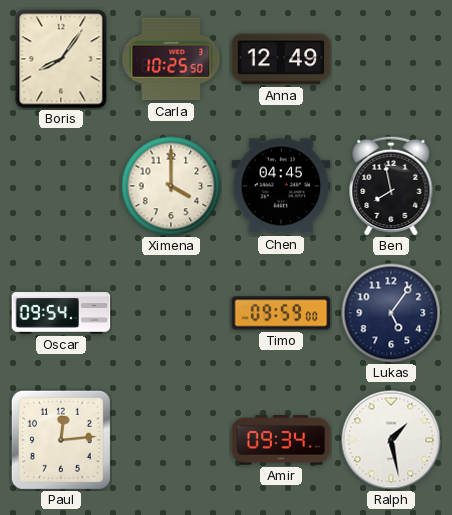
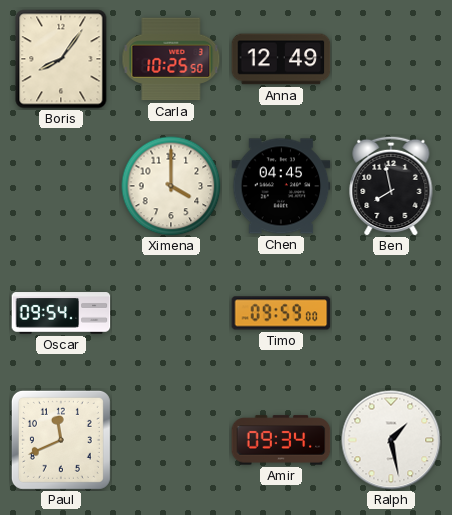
Lukas: 5:06 -> none (391, 313)
Paul: 12:14 -> 11:41 (61, 440)
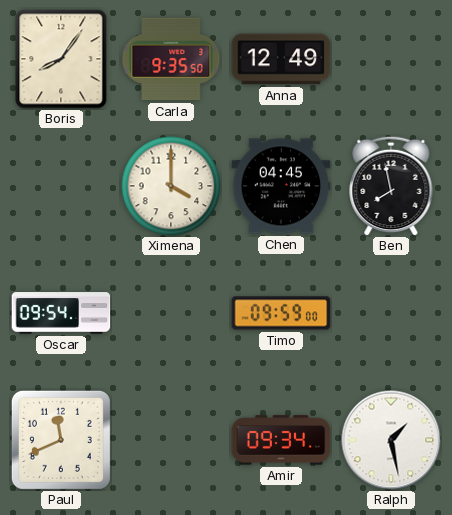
Carla: 10:25 -> 9:35 (171, 59)
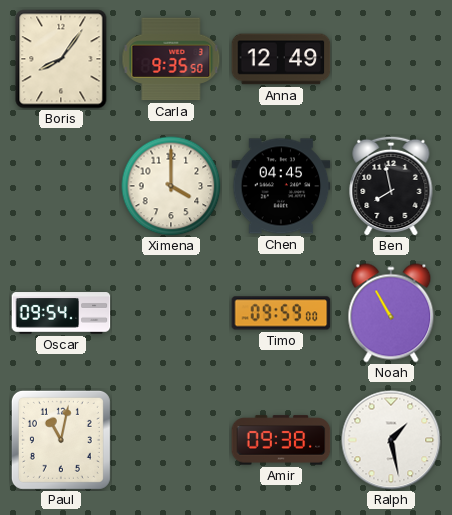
Noah: none -> 10:55 (391, 313)
Paul: 11:41 -> 11:02 (61, 440)
Amir: 09:34 -> 09:38 (281, 440)
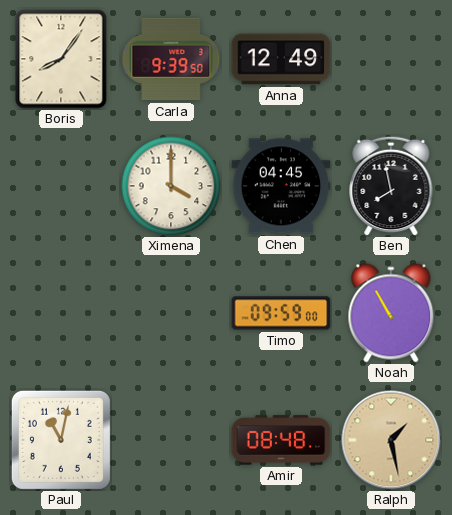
Carla: 9:35 -> 9:39 (171, 59)
Oscar: 09:54 -> none (61, 313)
Amir: 09:38 -> 08:48 (281, 440)
Ralph dial: white -> champagne (391, 440)
